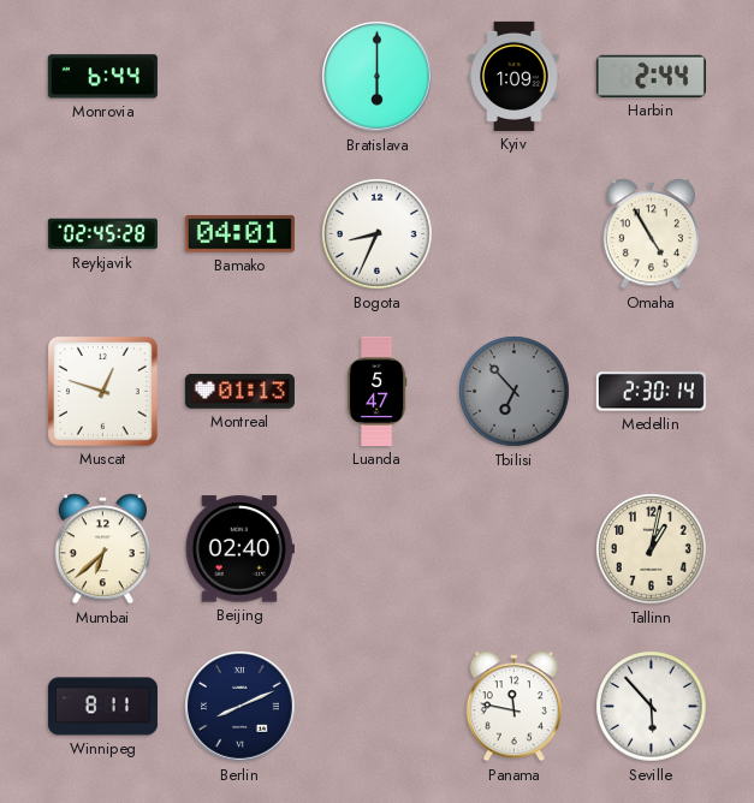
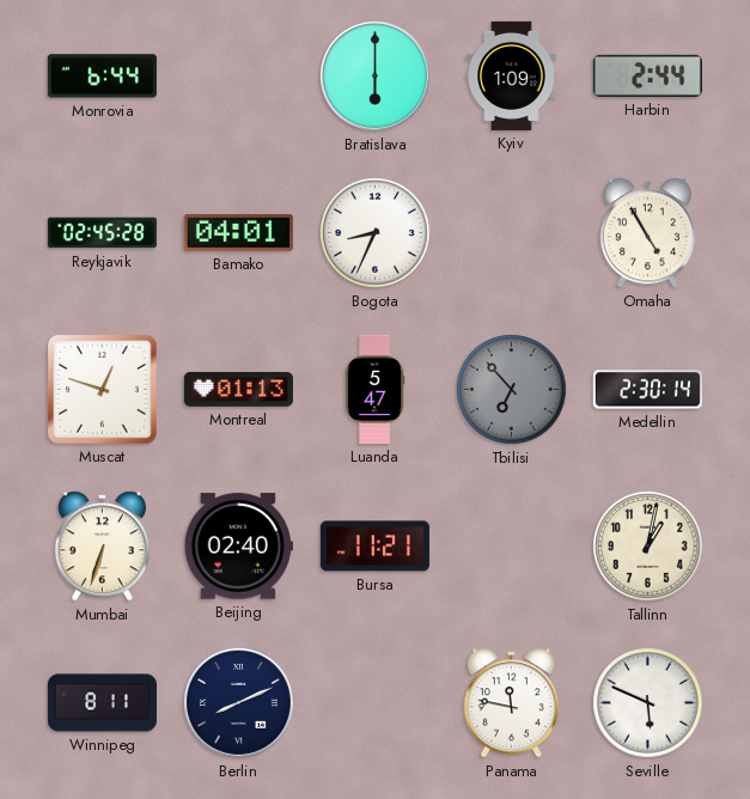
Mumbai: 6:38 -> 6:33 (102, 547)
Bursa: none -> 11:21 (374, 547)
Seville: 5:53 -> 5:49 (648, 703)
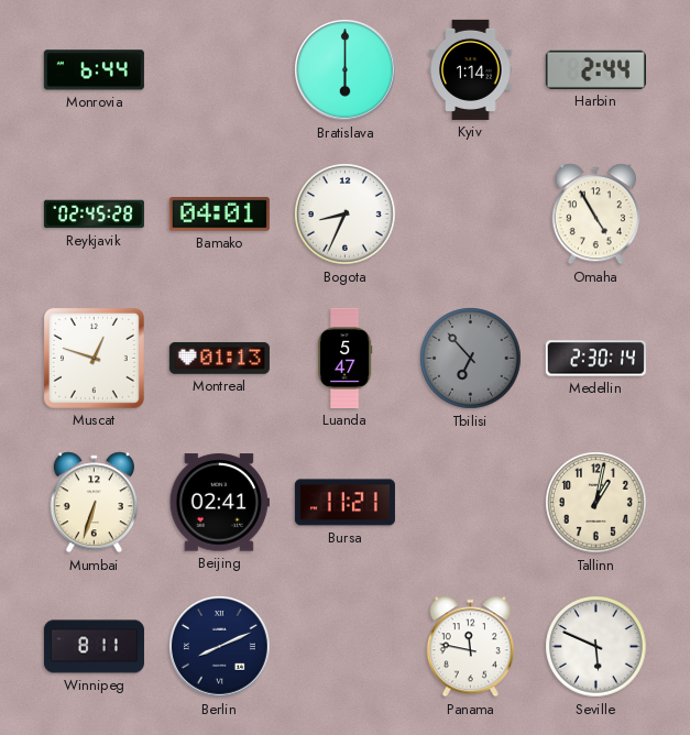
Kyiv: 1:09 -> 1:14 (471, 69)
Beijing: 02:40 -> 02:41 (219, 503)
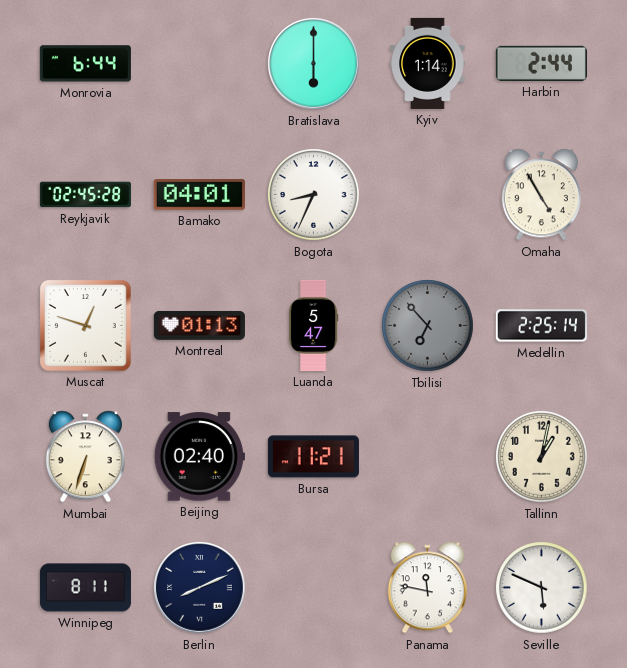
Medellin: 2:30 -> 2:25 (541, 326)
Beijing: 02:41 -> 02:40 (199, 457)
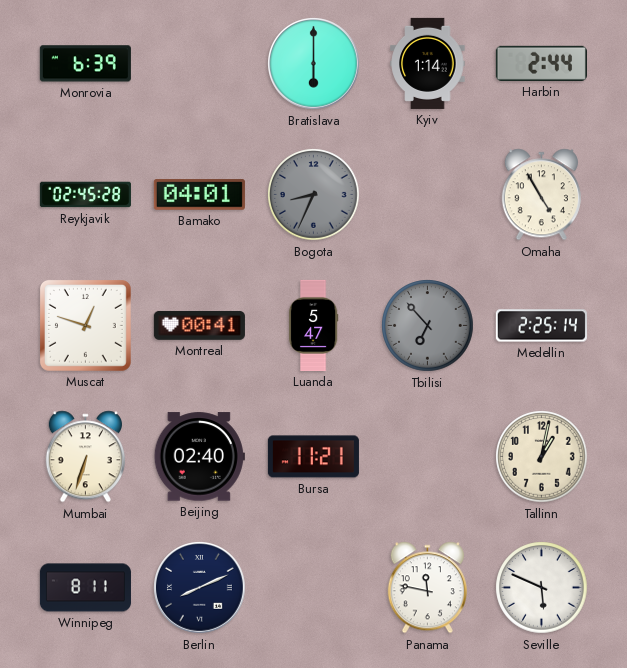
Monrovia: 6:44 -> 6:39 (85, 64)
Bogota dial: white -> grey (314, 195)
Montreal: 01:13 -> 00:41 (199, 325)
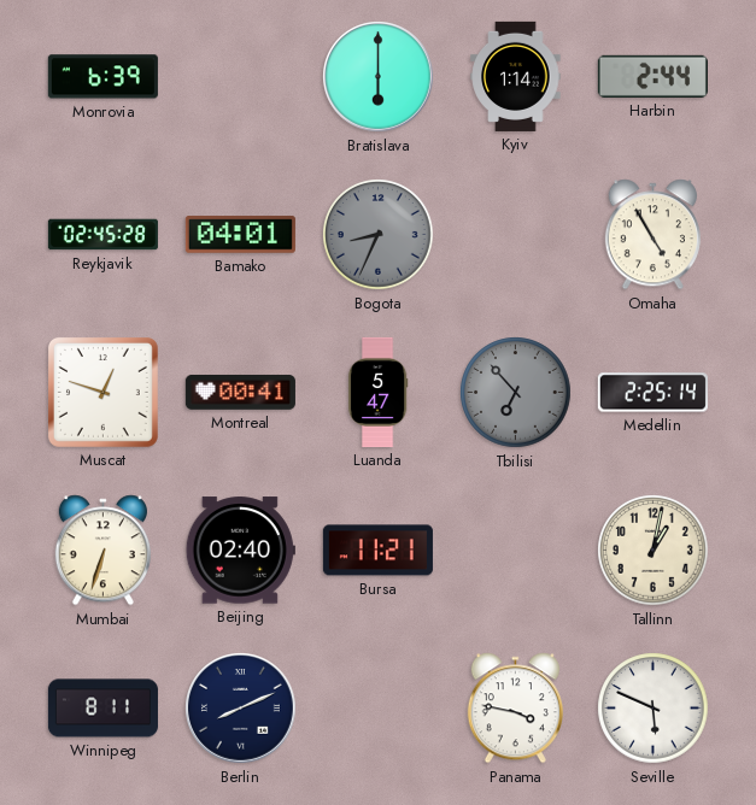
Panama: 11:47 -> 3:47 (515, 709)
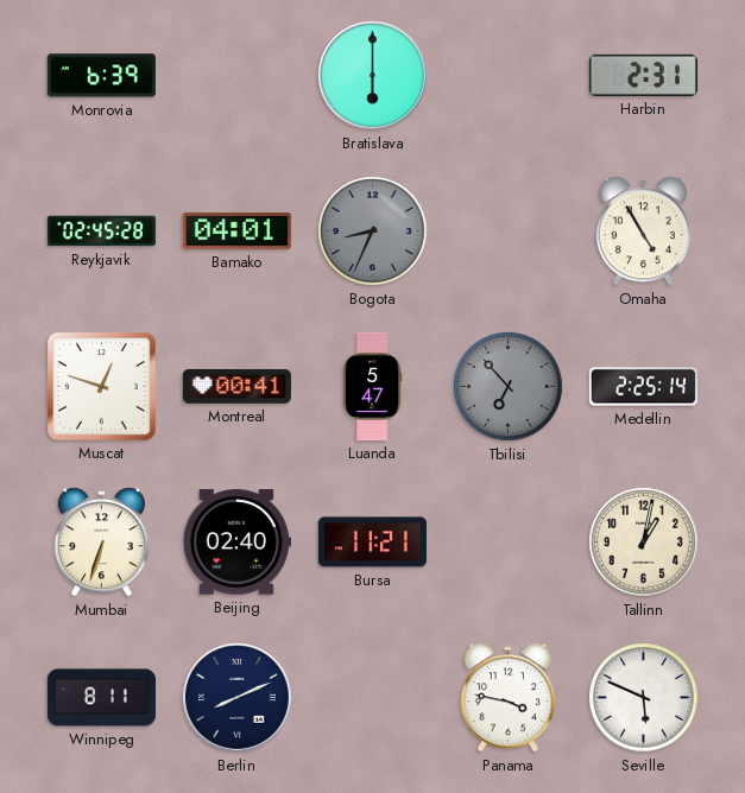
Kyiv: 1:14 -> none (516, 76)
Harbin: 2:44 -> 2:31 (643, 75)
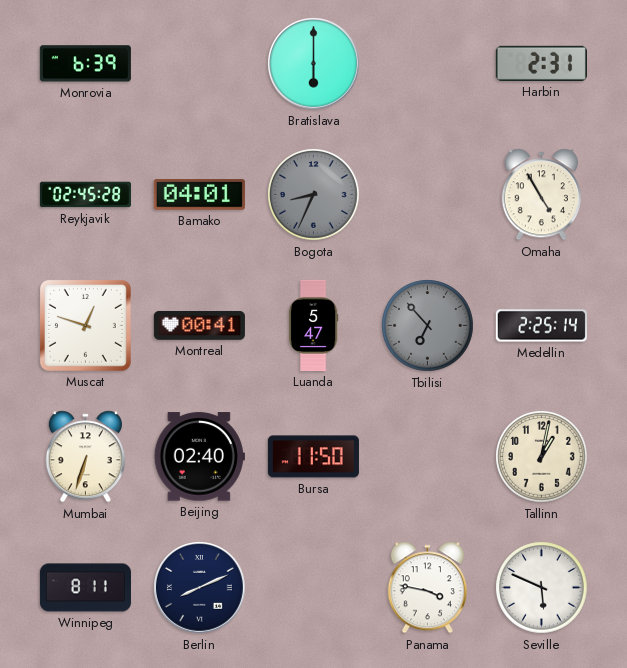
Bursa: 11:21 -> 11:50 (313, 457)
